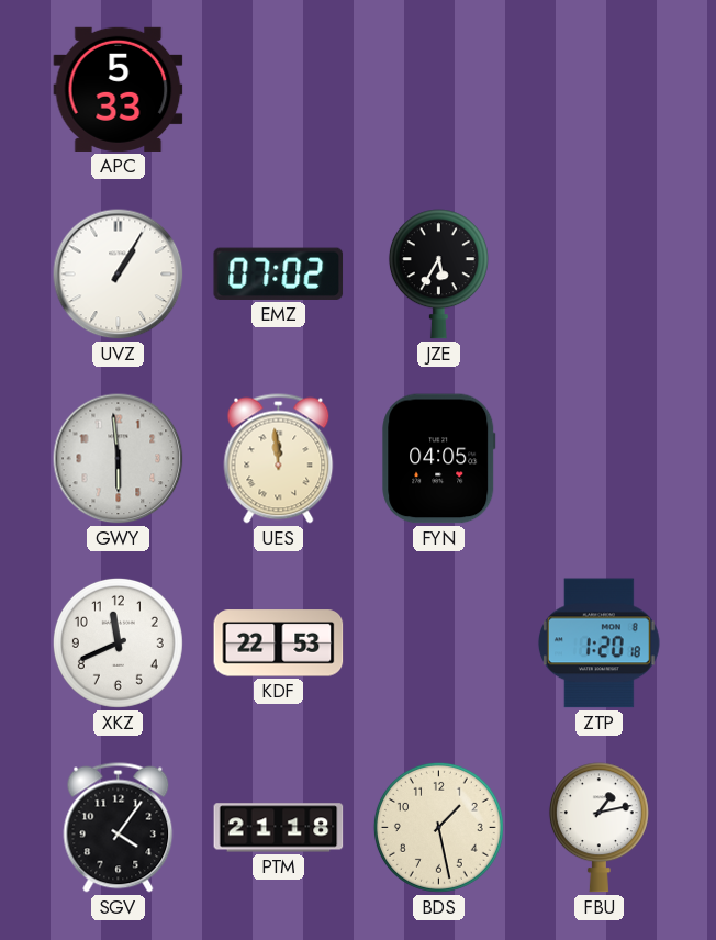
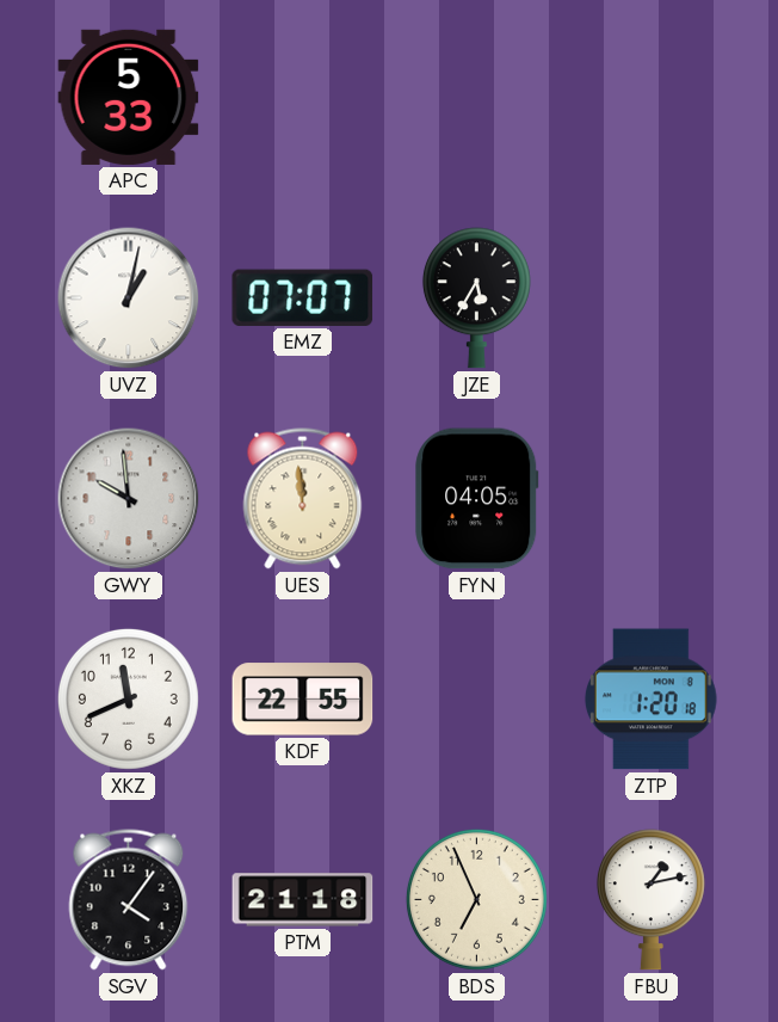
UVZ: 1:05 -> 1:02 (129, 298)
EMZ: 07:02 -> 07:07 (303, 297)
GWY: 5:59 -> 9:59 (129, 499)
KDF: 22:53 -> 22:55 (303, 700)
BDS: 1:28 -> 6:56 (476, 899)
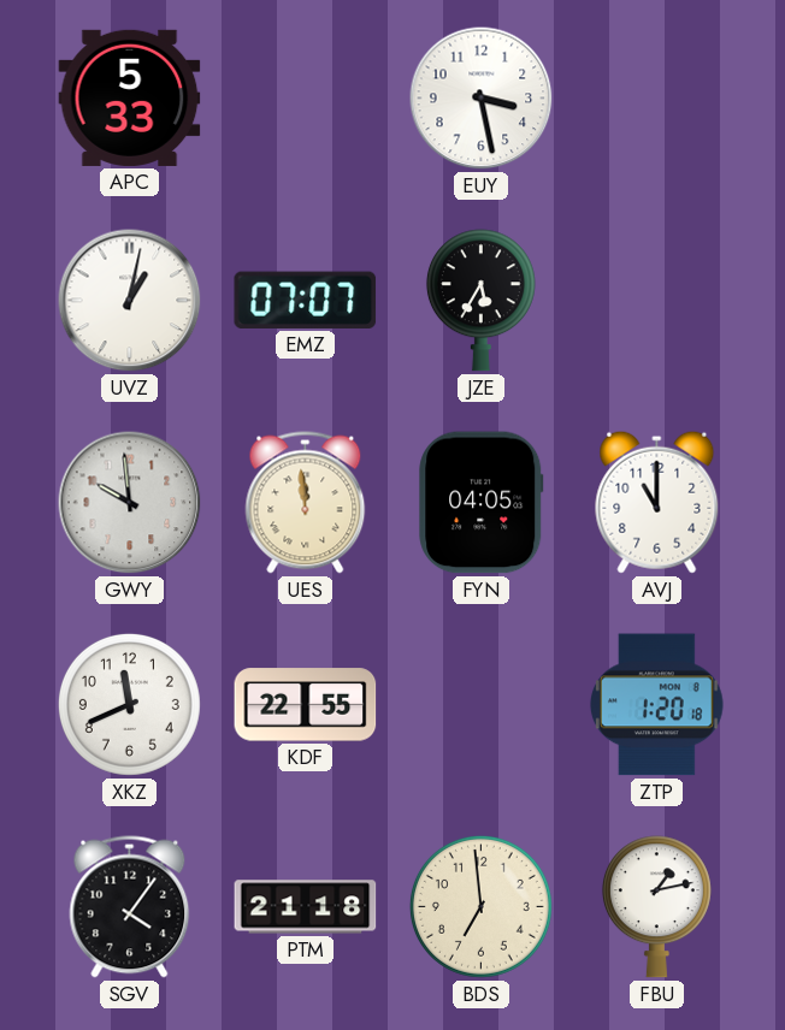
EUY: none -> 3:28 (482, 99)
AVJ: none -> 11:00 (657, 502)
BDS: 6:56 -> 6:59 (480, 906)
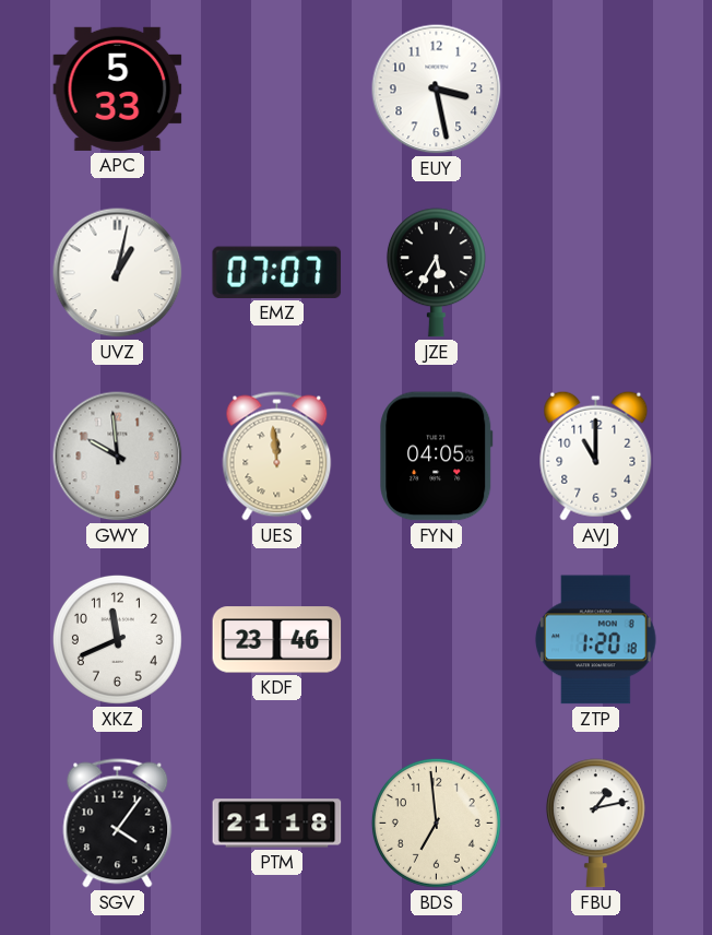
KDF: 22:55 -> 23:46 (277, 640)
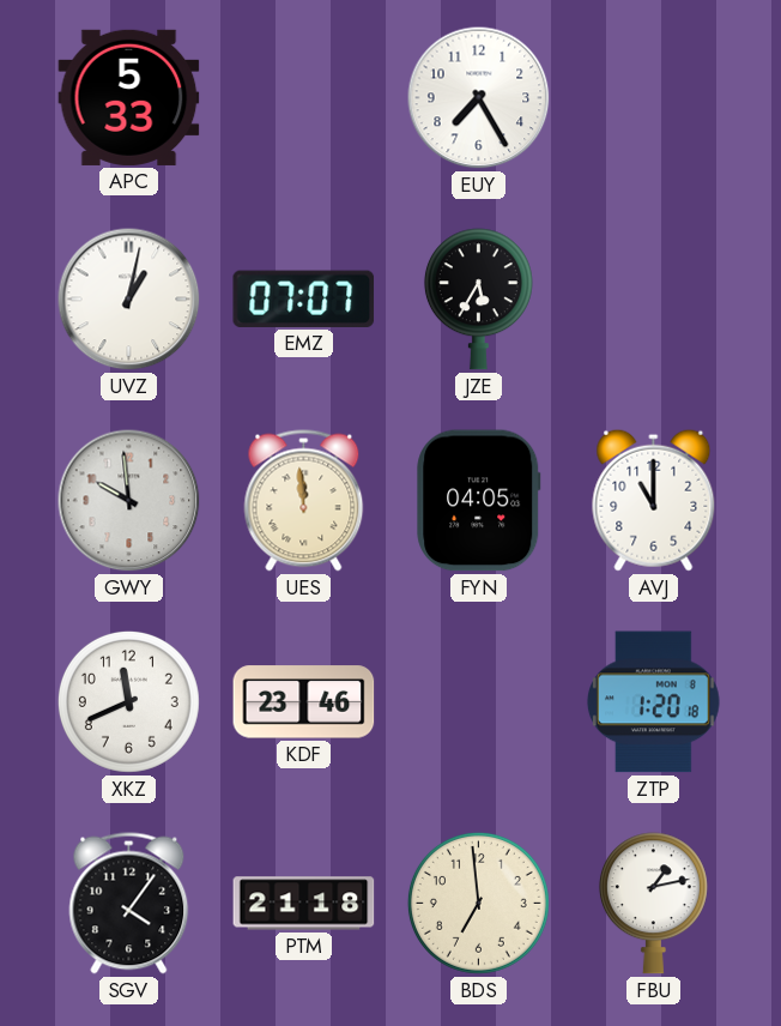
EUY: 3:28 -> 7:25 (479, 98)
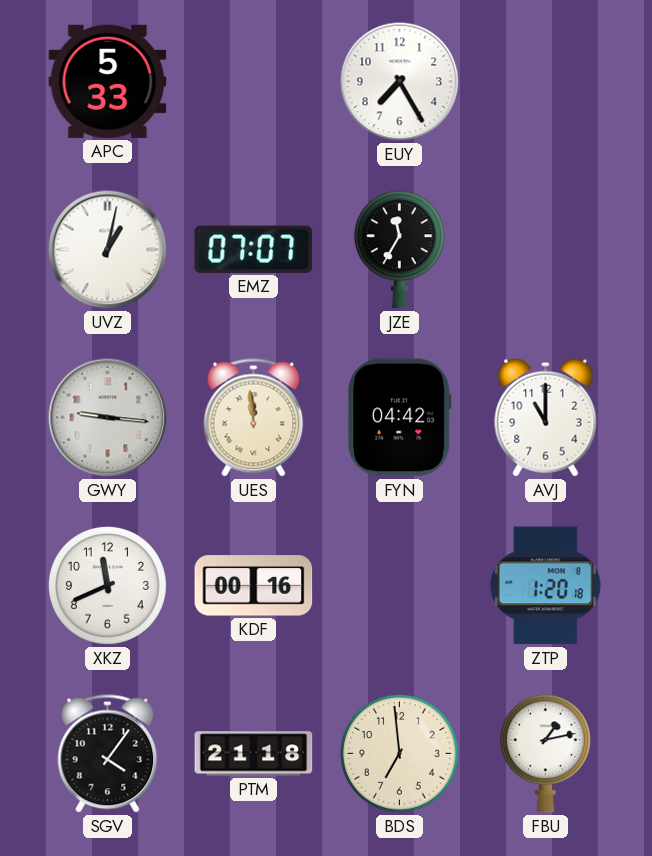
JZE: 5:35 -> 11:35 (399, 250)
GWY: 9:59 -> 9:16 (108, 418)
FYN: 04:05 -> 04:42 (400, 418)
KDF: 23:46 -> 00:16 (254, 586)
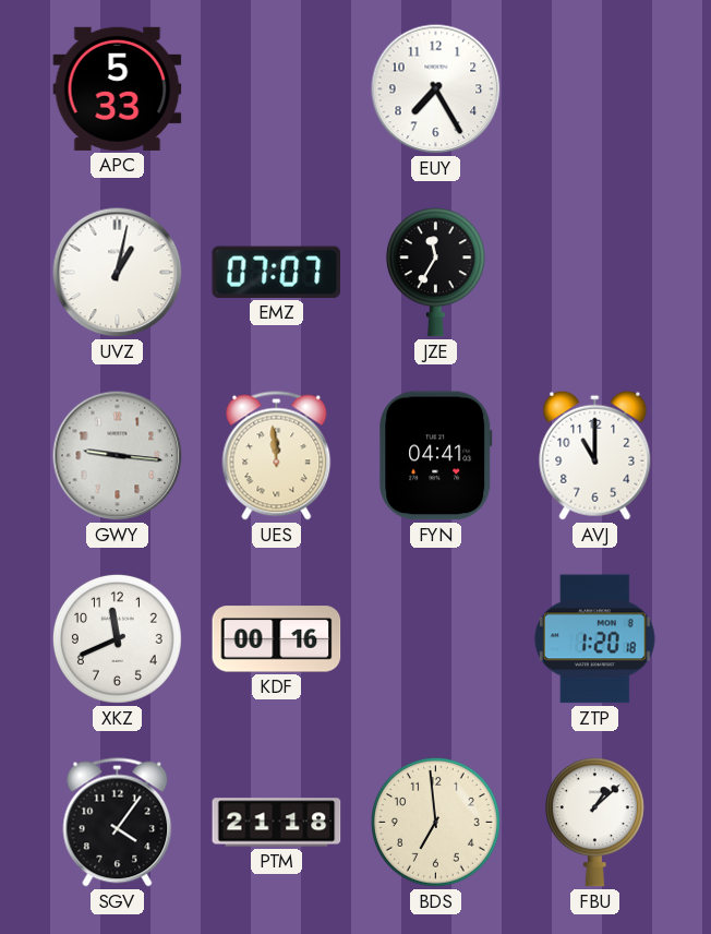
FYN: 04:42 -> 04:41 (436, 456)
FBU: 1:13 -> 1:08 (594, 823)
